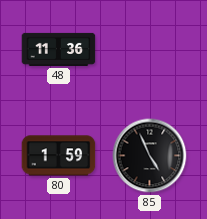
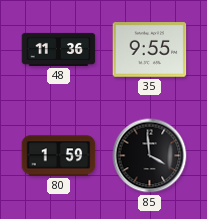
35: none -> 9:55 (150, 50)
85: 4:56 -> 3:59 (150, 156)
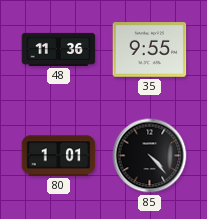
80: 1:59 -> 1:01 (59, 156)
85: 3:59 -> 4:23 (150, 156)
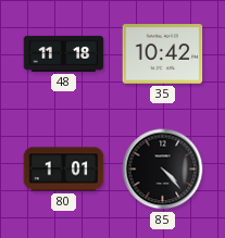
48: 11:36 -> 11:18 (64, 53)
35: 9:55 -> 10:42 (163, 54)
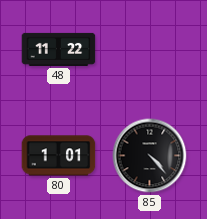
48: 11:18 -> 11:22 (59, 49)
35: 10:42 -> none (163, 54)
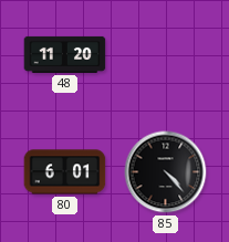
48: 11:22 -> 11:20 (65, 54)
80: 1:01 -> 6:01 (65, 172)
